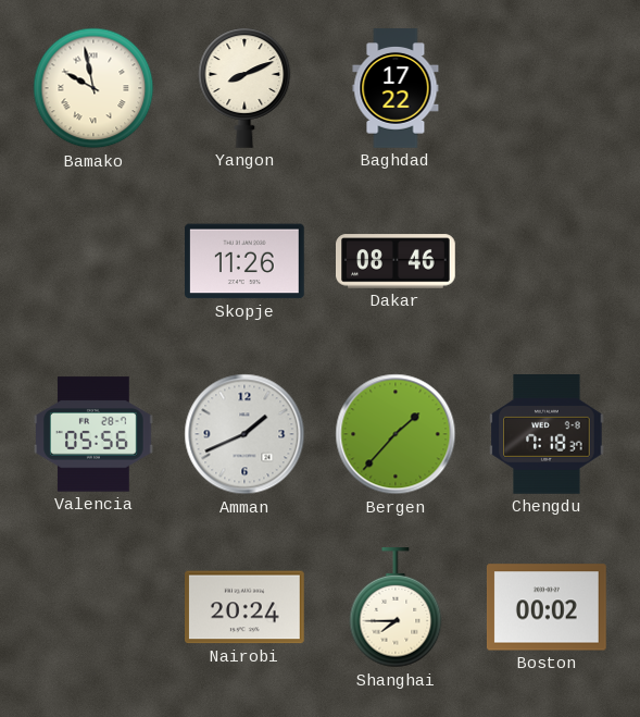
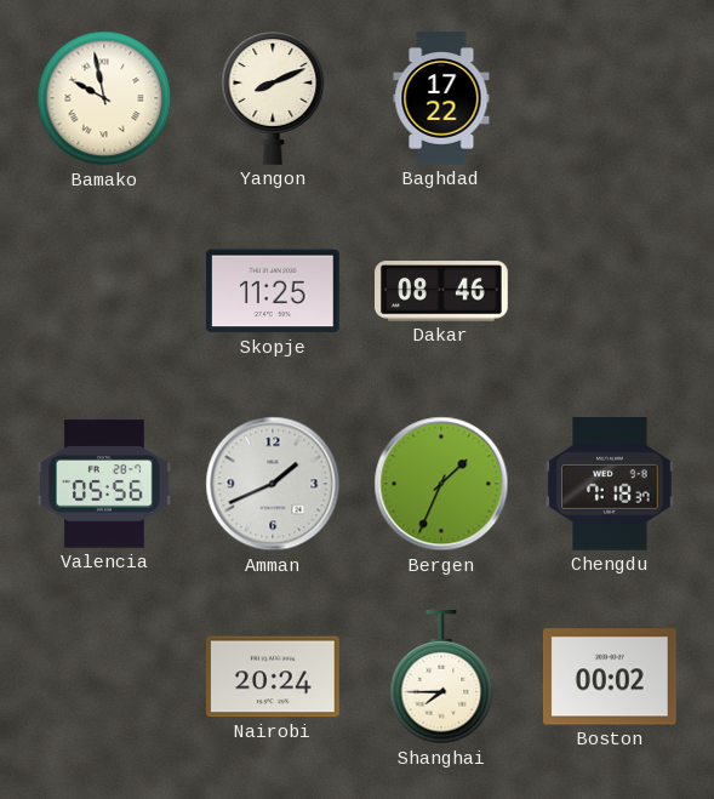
Skopje: 11:26 -> 11:25 (274, 291)
Bergen: 1:37 -> 1:34 (441, 484)
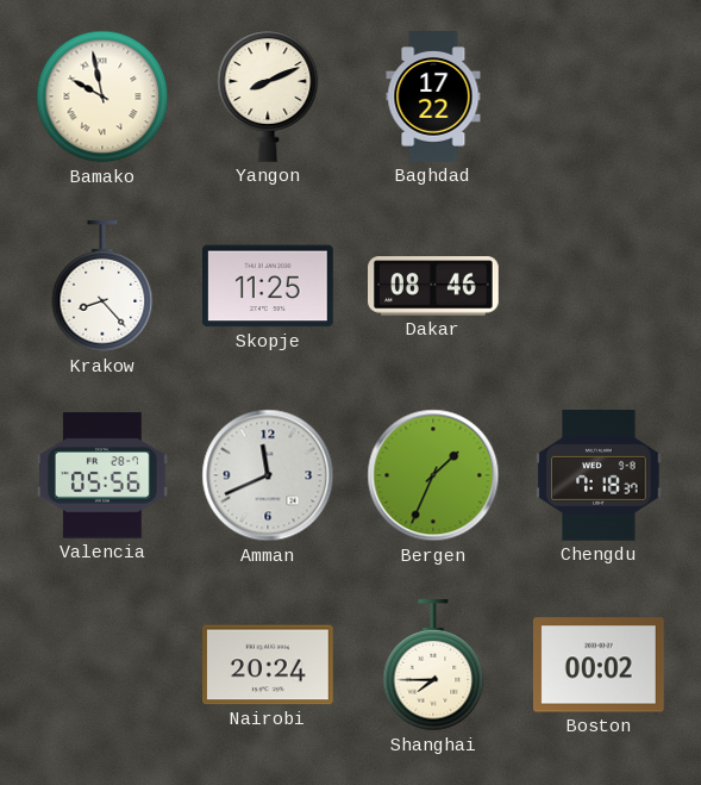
Krakow: none -> 8:23 (102, 287)
Amman: 1:41 -> 11:41 (268, 475)
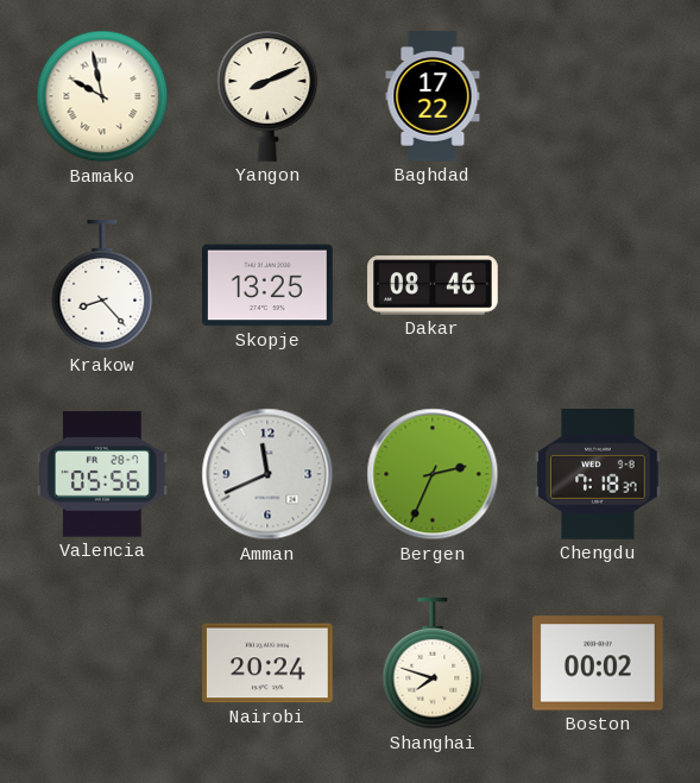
Skopje: 11:25 -> 13:25 (269, 285)
Bergen: 1:34 -> 2:34 (433, 474)
Shanghai: 7:45 -> 7:48 (433, 664)
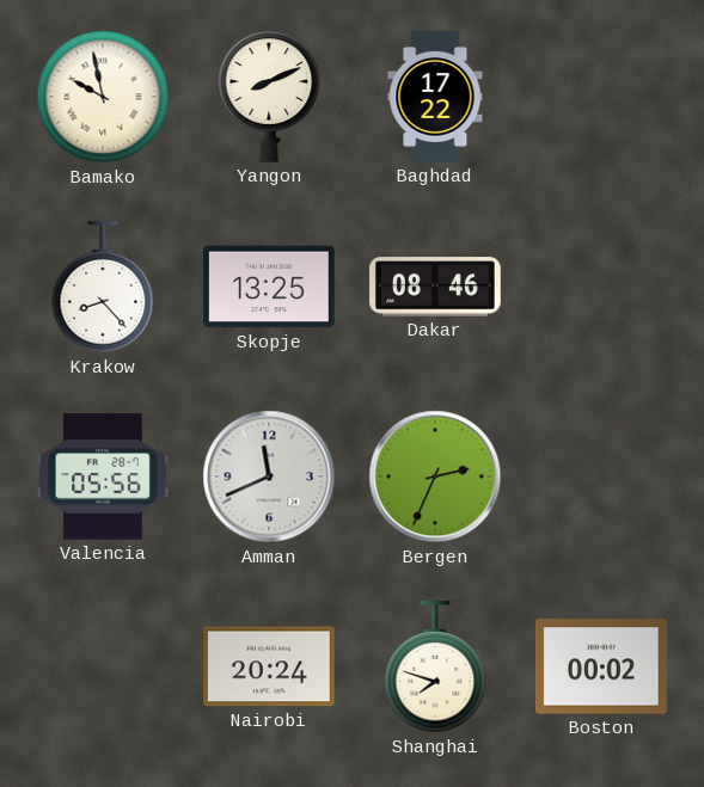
Chengdu: 7:18 -> none (598, 475)
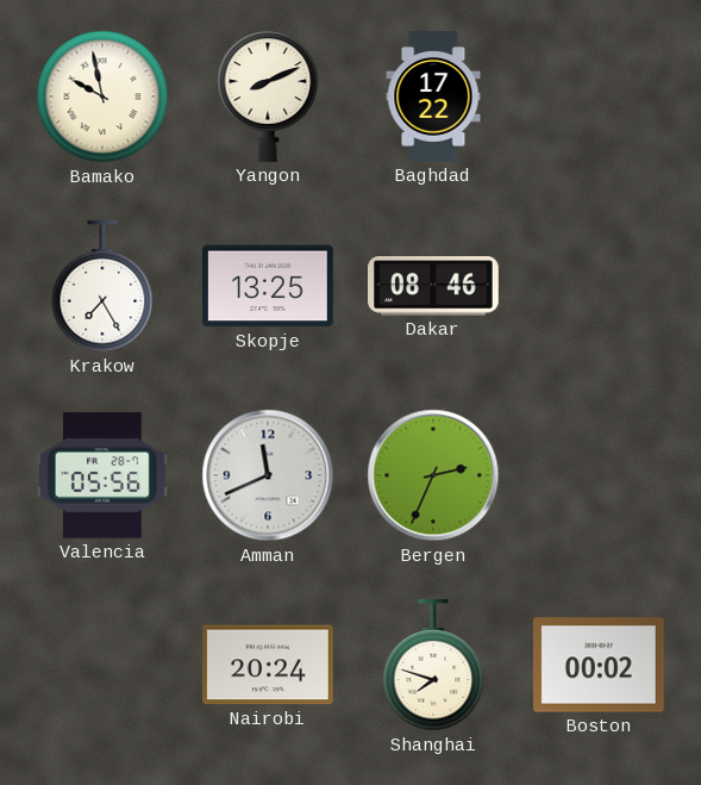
Krakow: 8:23 -> 7:25 (102, 287)
